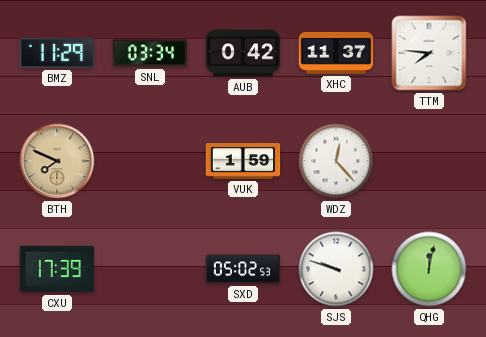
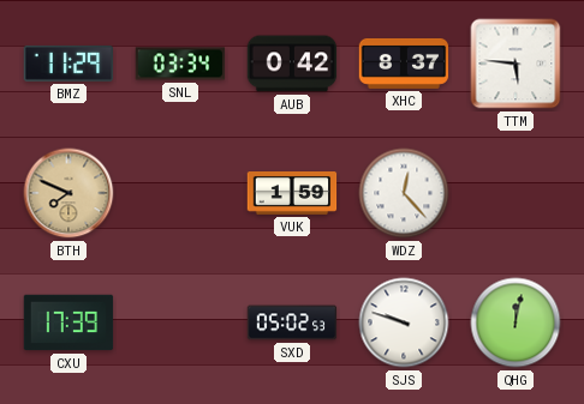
XHC: 11:37 -> 8:37 (404, 64)
TTM: 7:46 -> 5:46 (516, 64)
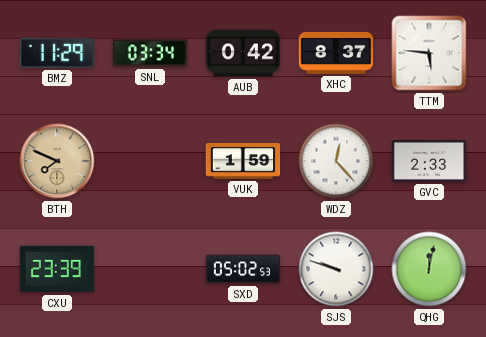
GVC: none -> 2:33 (429, 161)
CXU: 17:39 -> 23:39 (57, 269)
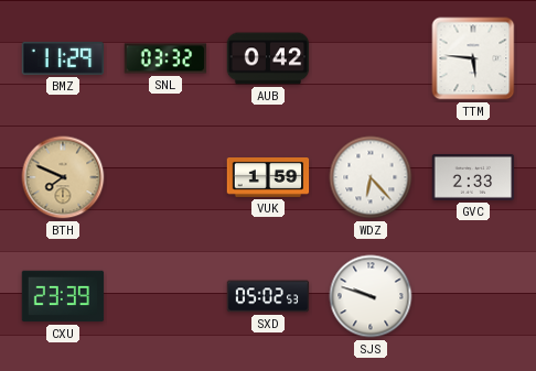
SNL: 03:34 -> 03:32 (165, 58)
XHC: 8:37 -> none (336, 53)
WDZ: 12:23 -> 6:23 (371, 177)
QHG: 12:02 -> none (429, 269)
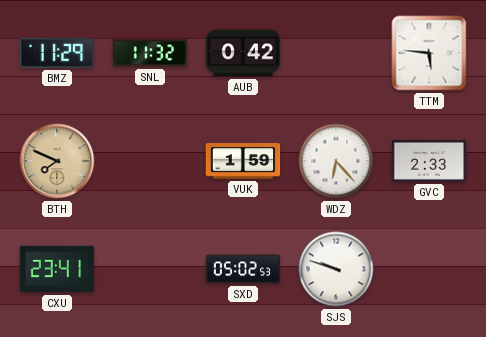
SNL: 03:32 -> 11:32 (150, 53)
CXU: 23:39 -> 23:41 (57, 269)
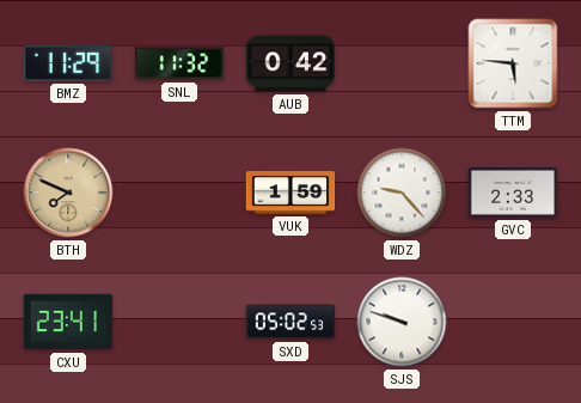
WDZ: 6:23 -> 9:23 (402, 193)
